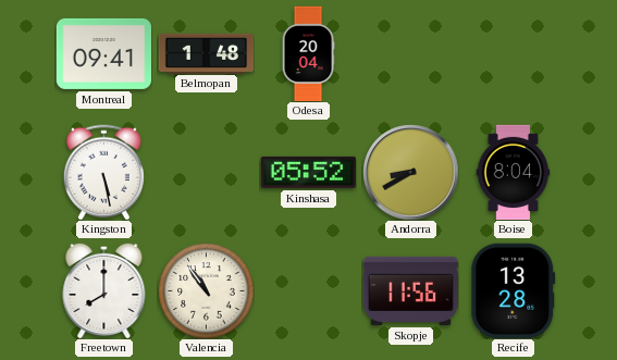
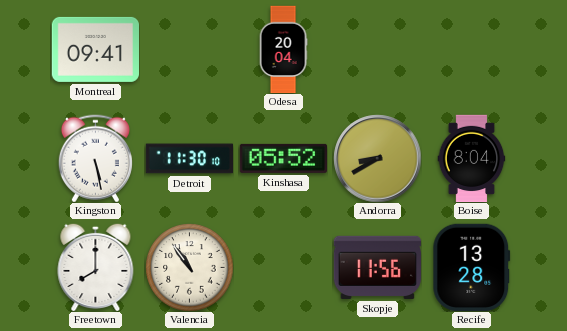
Belmopan: 1:48 -> none (206, 53)
Detroit: none -> 11:30 (189, 159)
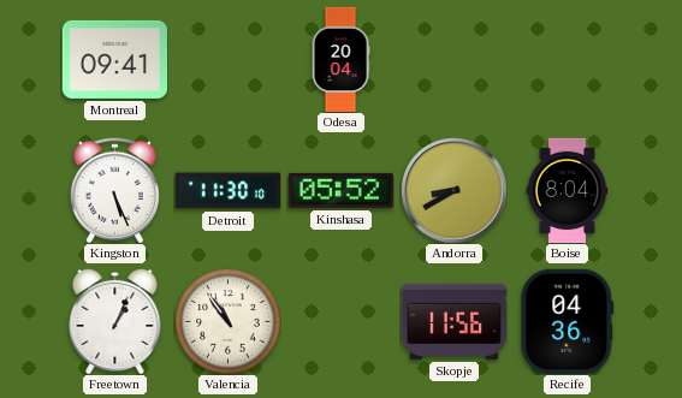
Kingston: 5:28 -> 5:26 (114, 190)
Freetown: 8:00 -> 1:04 (115, 321)
Recife: 13:28 -> 04:36 (568, 321)
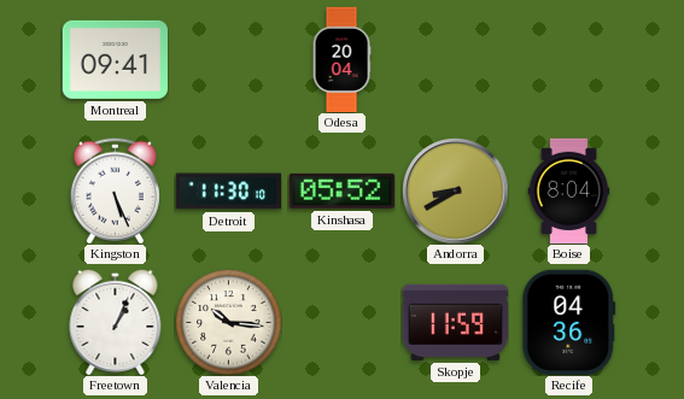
Valencia: 10:54 -> 10:16 (228, 322)
Skopje: 11:56 -> 11:59 (455, 322)
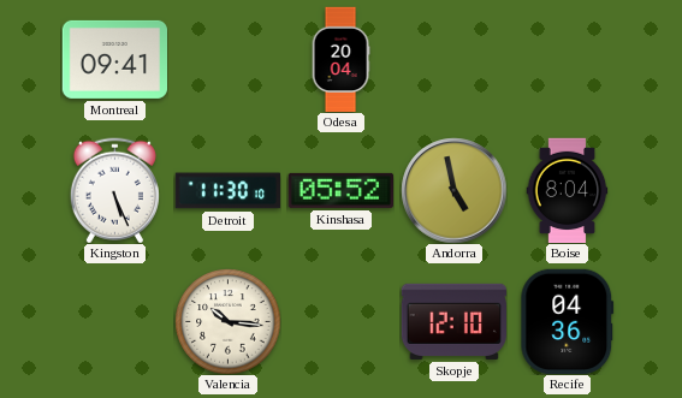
Andorra: 8:40 -> 4:58 (453, 190)
Freetown: 1:04 -> none (116, 322)
Skopje: 11:59 -> 12:10 (453, 321)
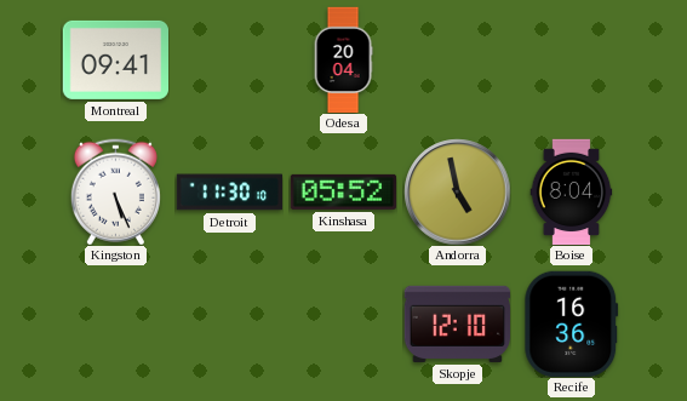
Valencia: 10:16 -> none (227, 321)
Recife: 04:36 -> 16:36 (572, 323)
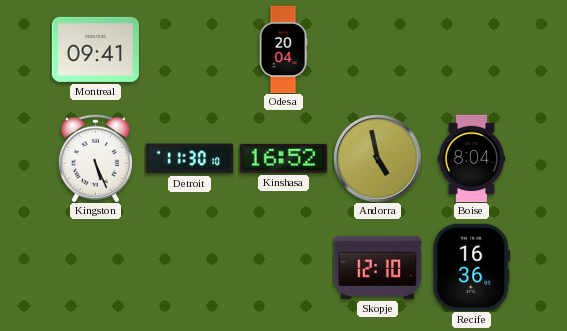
Kinshasa: 05:52 -> 16:52 (283, 158)
